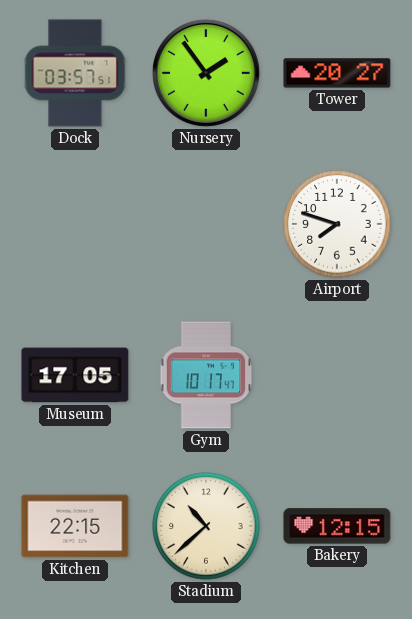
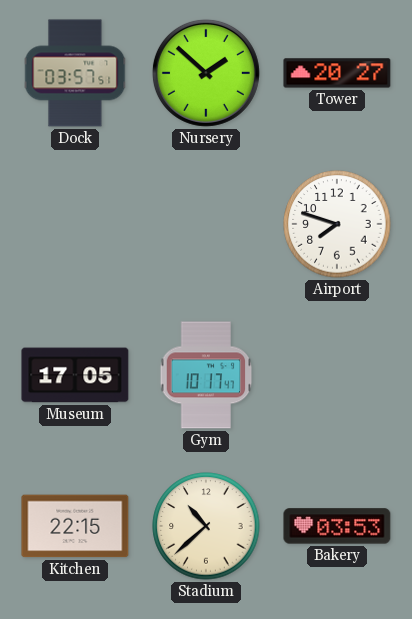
Nursery: 1:54 -> 1:52 (206, 73)
Bakery: 12:15 -> 03:53 (337, 526)
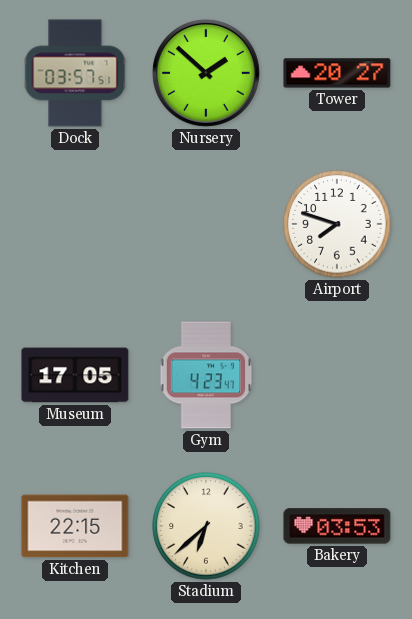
Gym: 10:17 -> 4:23 (206, 375)
Stadium: 10:38 -> 6:38 (206, 526)
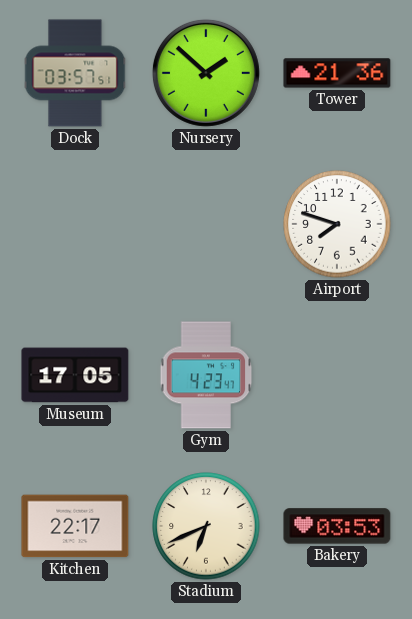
Tower: 20:27 -> 21:36 (337, 73)
Kitchen: 22:15 -> 22:17 (75, 526)
Stadium: 6:38 -> 6:41 (206, 526)
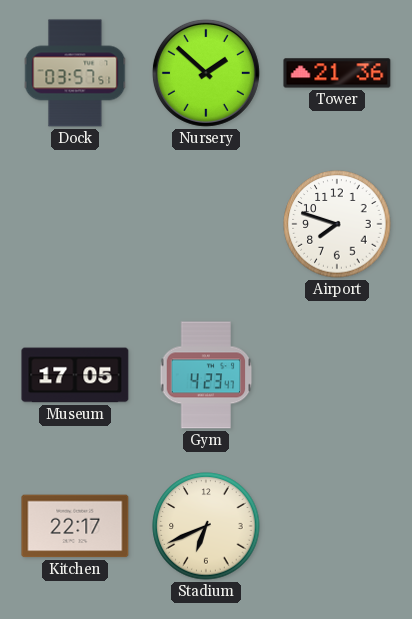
Bakery: 03:53 -> none (337, 526)
